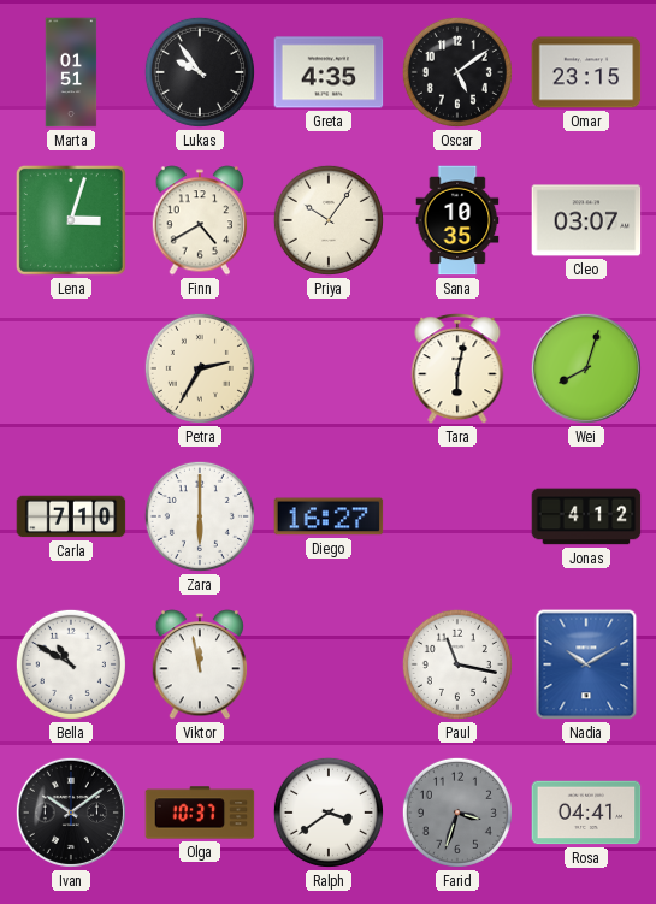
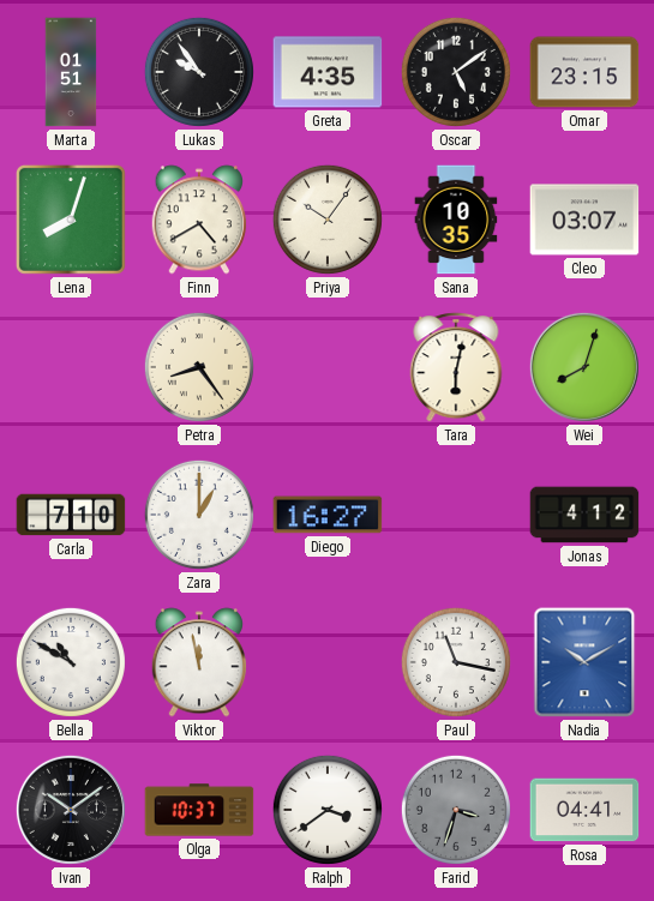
Lena: 3:03 -> 8:03 (71, 220)
Petra: 2:35 -> 8:24 (199, 367)
Zara: 6:00 -> 1:00 (199, 515)
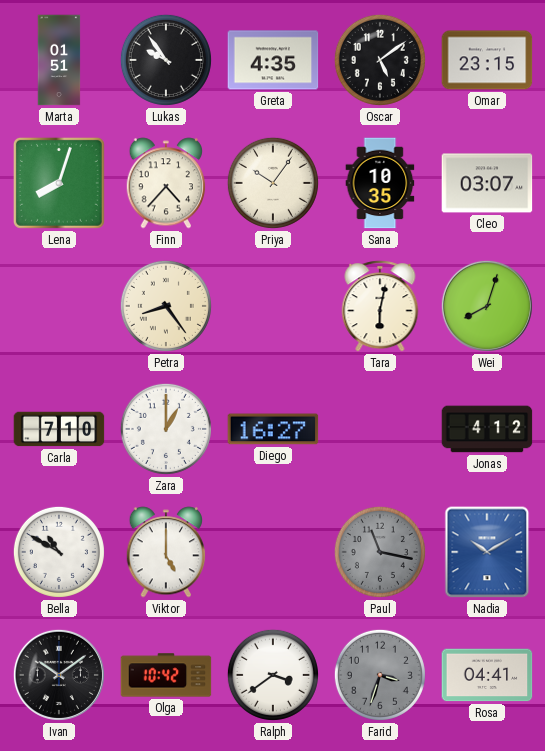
Finn: 4:40 -> 4:37 (166, 183)
Viktor: 11:58 -> 5:00 (166, 552)
Paul dial: white -> grey (380, 552)
Olga: 10:37 -> 10:42 (166, 675)
